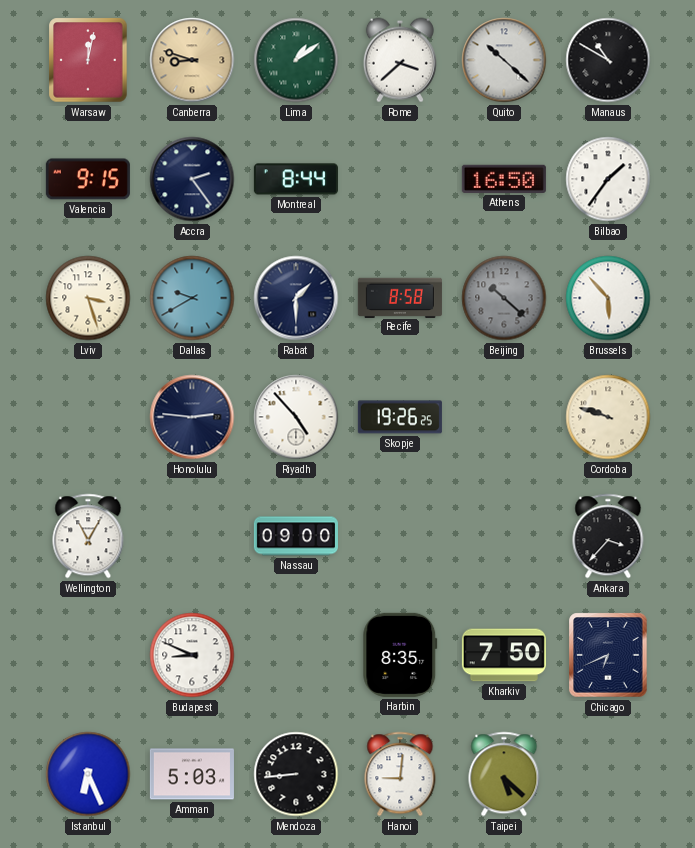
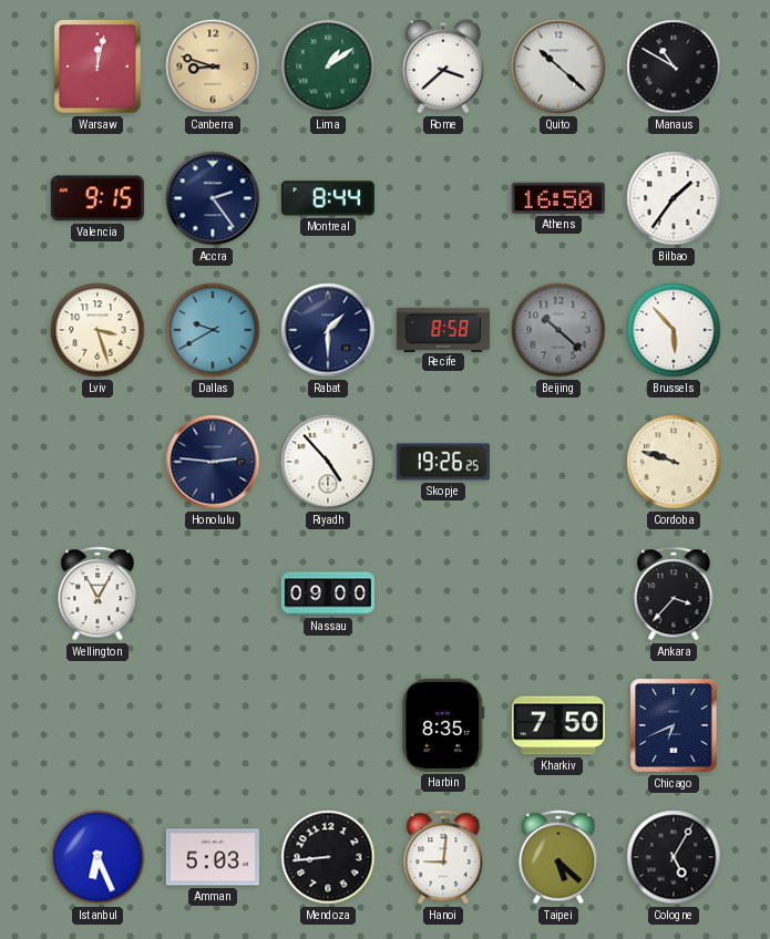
Budapest: 8:49 -> none (192, 655)
Cologne: none -> 5:05 (674, 857)
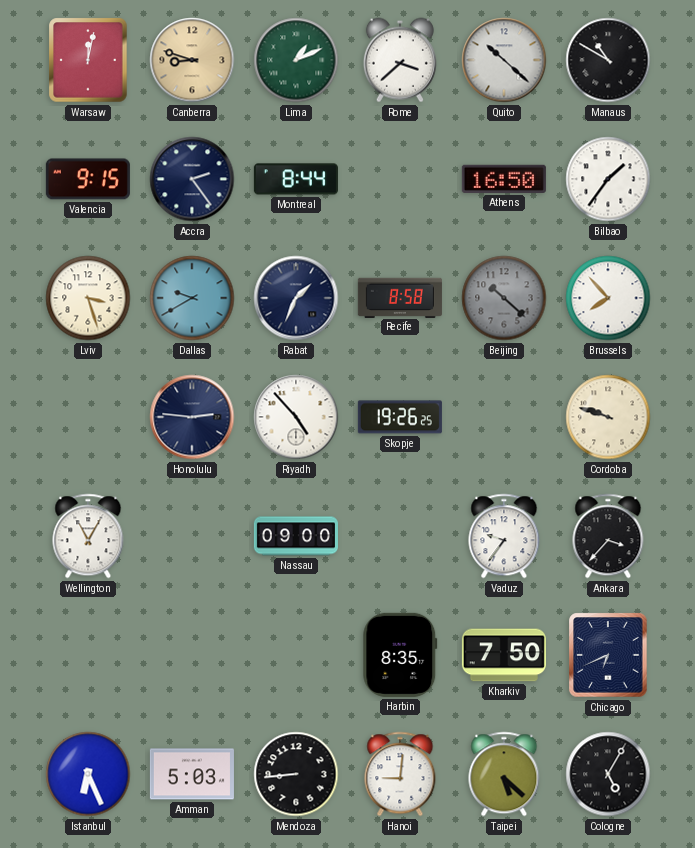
Lima: 1:09 -> 1:11 (296, 60)
Rabat: 1:30 -> 1:34 (296, 298)
Brussels: 5:53 -> 7:53 (608, 298)
Vaduz: none -> 9:36 (504, 536)
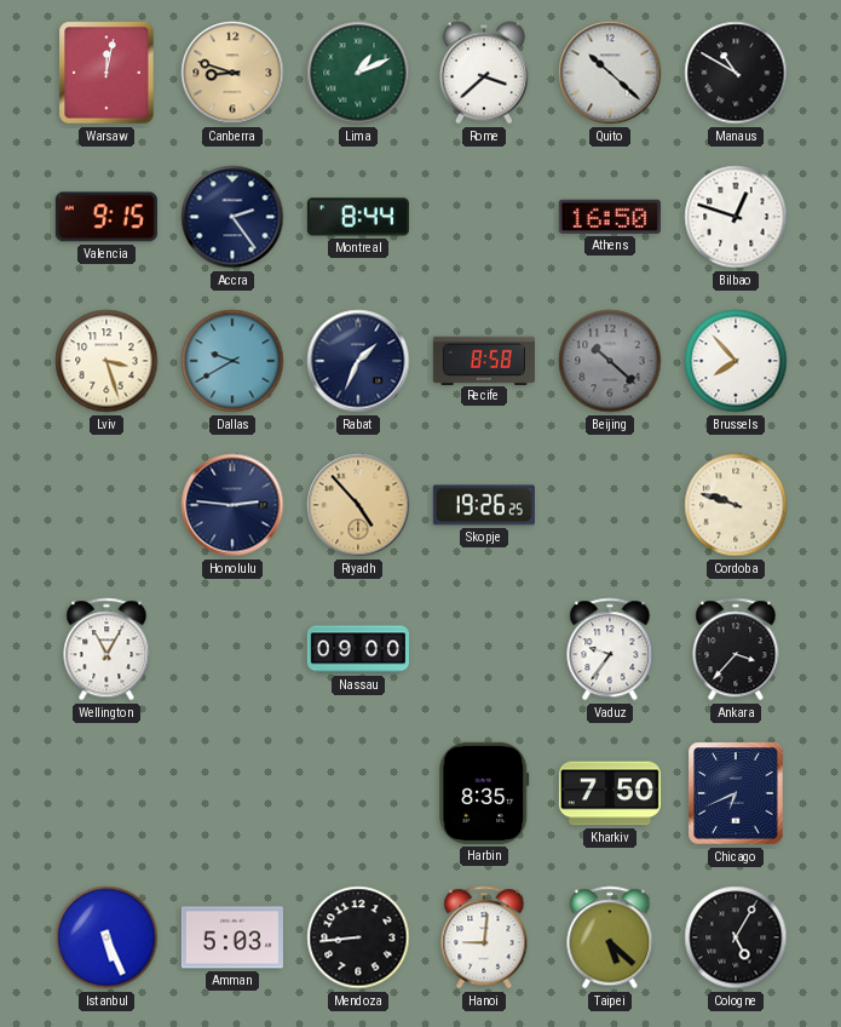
Bilbao: 1:36 -> 12:48 (736, 217)
Riyadh dial: white -> champagne (358, 505)
Istanbul: 6:26 -> 5:26 (106, 937)
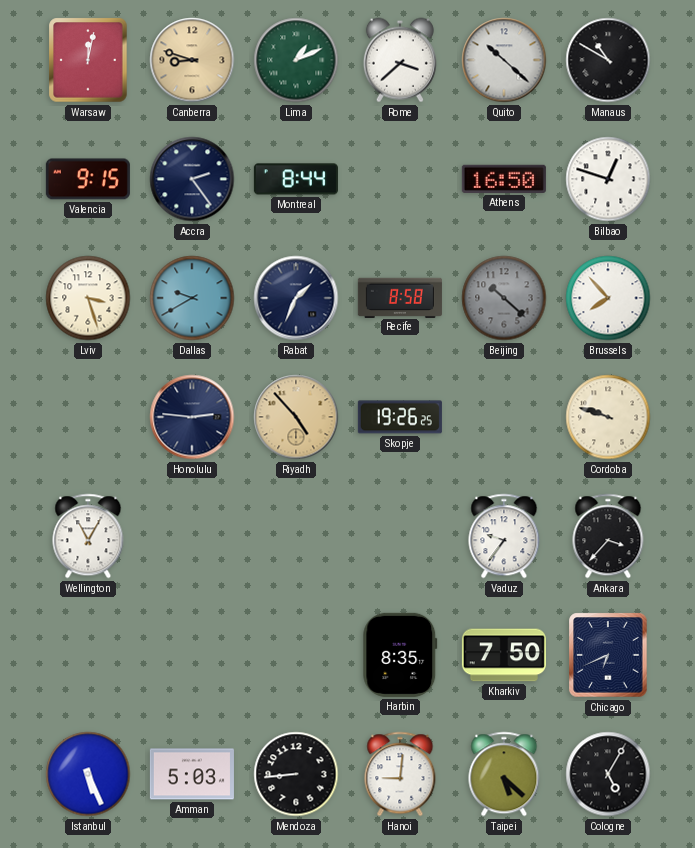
Nassau: 09:00 -> none (358, 649)
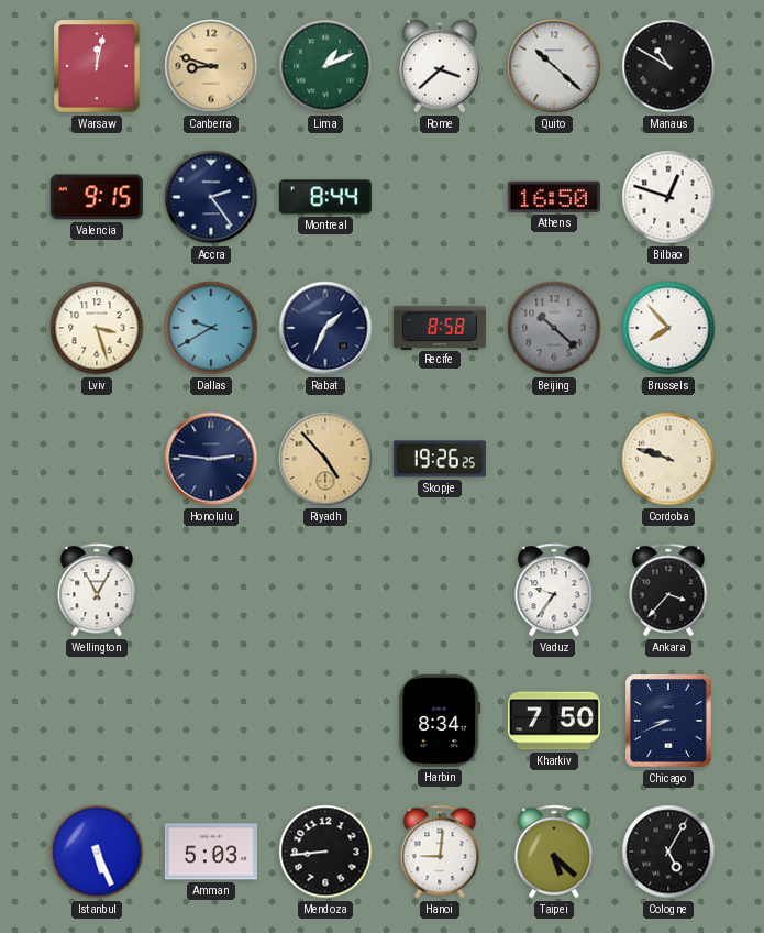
Harbin: 8:35 -> 8:34 (440, 721)
Chicago: 6:41 -> 8:41 (668, 721)
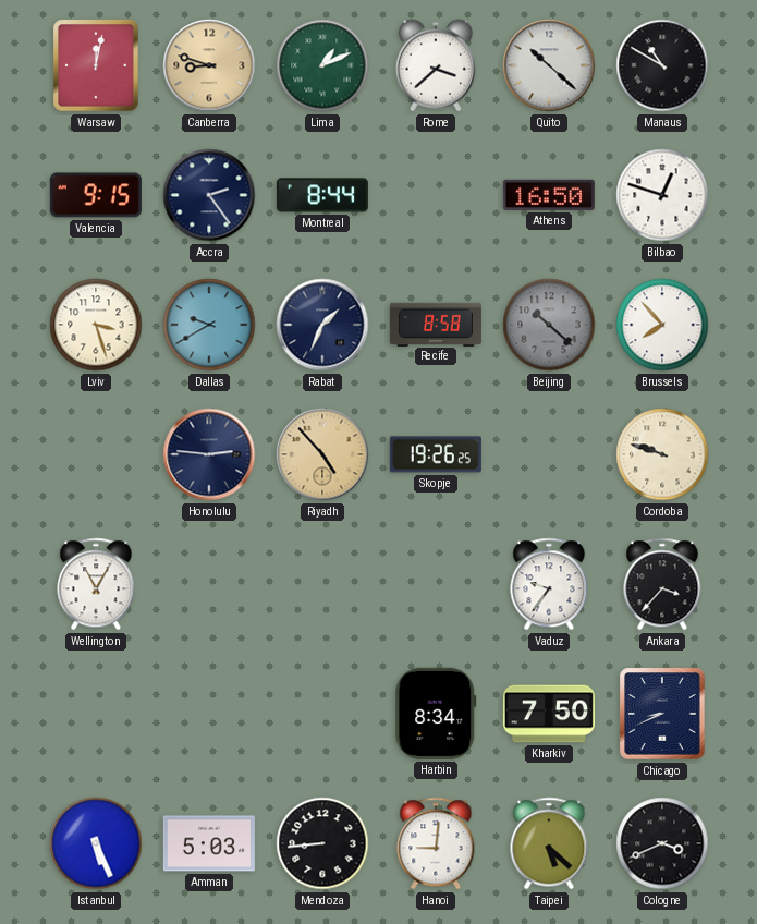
Cologne: 5:05 -> 3:41 (662, 843)
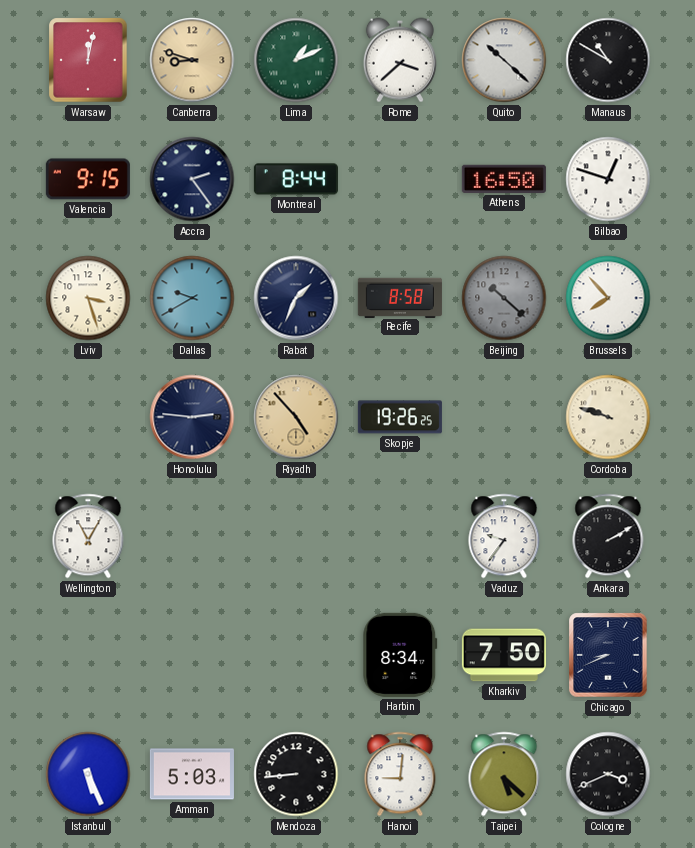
Ankara: 3:37 -> 2:10 (608, 536)
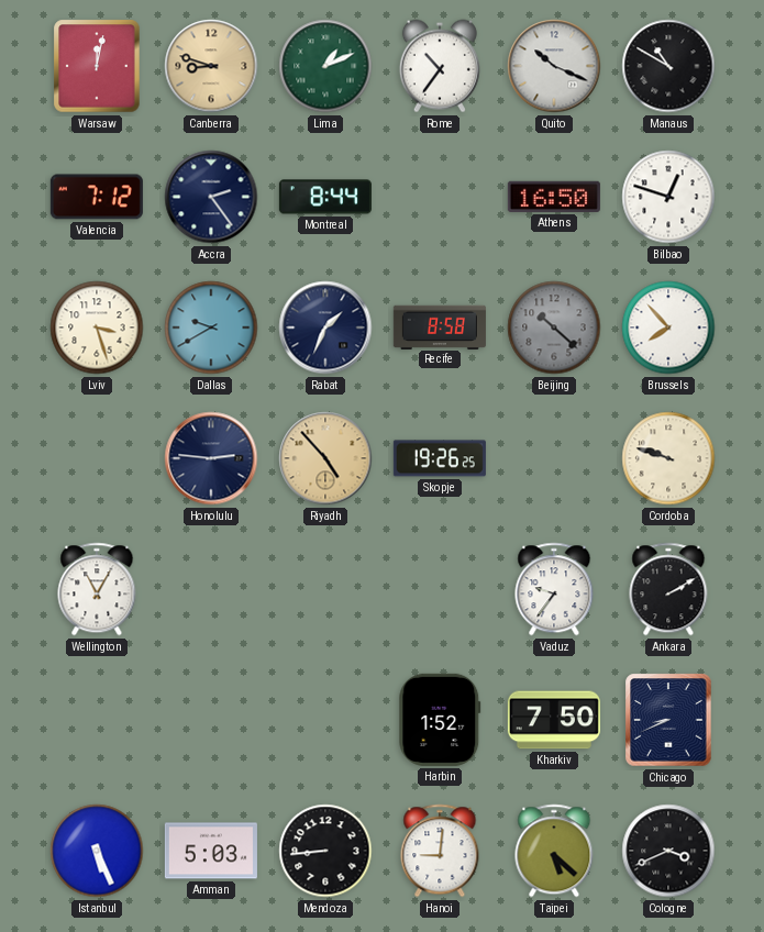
Rome: 3:38 -> 10:36 (440, 66)
Quito: 10:22 -> 10:19 (554, 66)
Valencia: 9:15 -> 7:12 (97, 197)
Harbin: 8:34 -> 1:52 (440, 720)
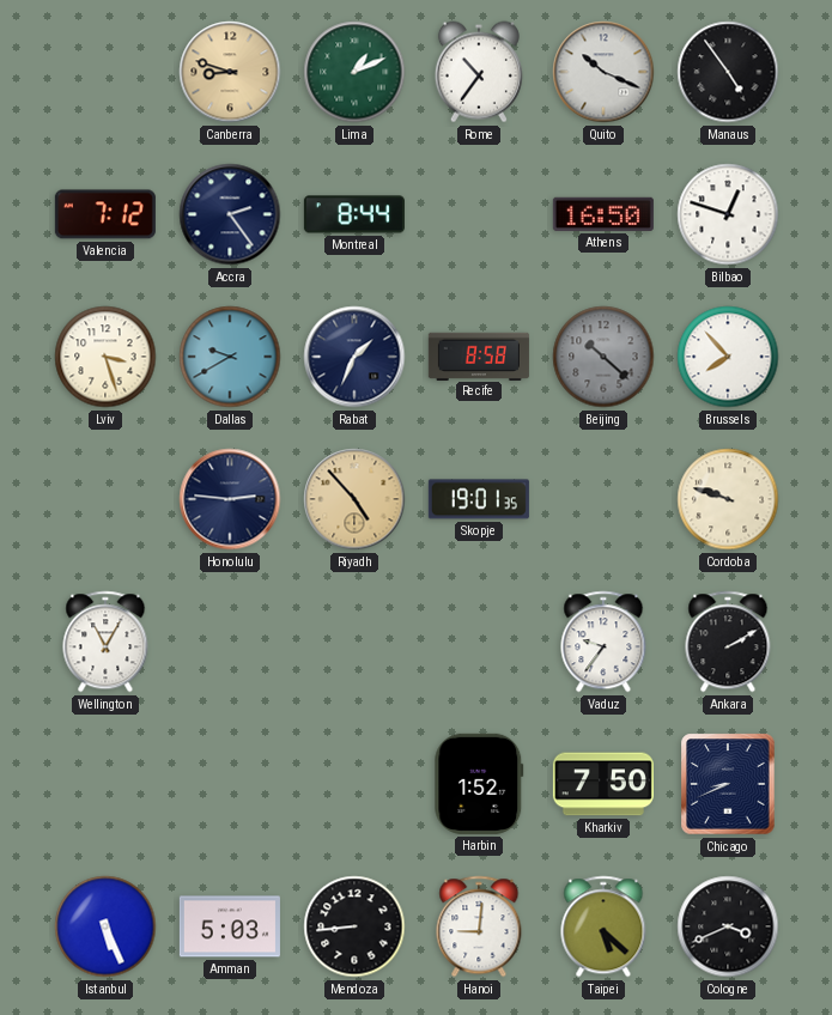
Warsaw: 12:02 -> none (97, 66)
Manaus: 10:50 -> 4:54 (728, 72)
Skopje: 19:26 -> 19:01 (479, 499)
